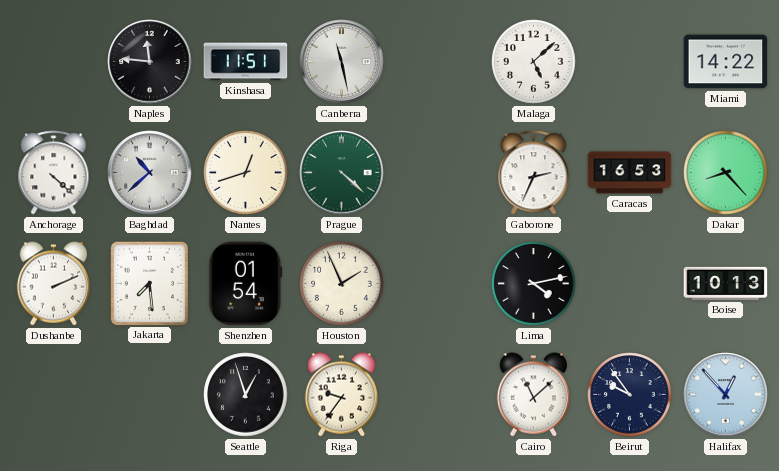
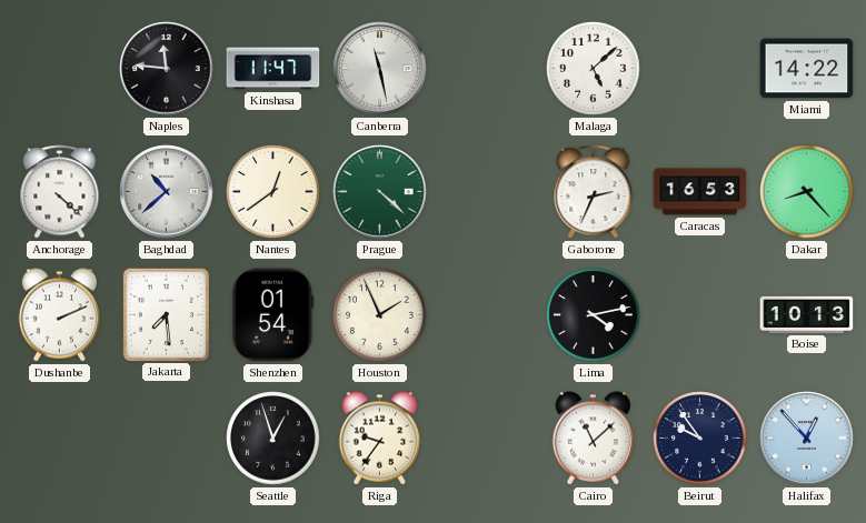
Kinshasa: 11:51 -> 11:47 (273, 69)
Nantes: 12:42 -> 12:39 (273, 192)
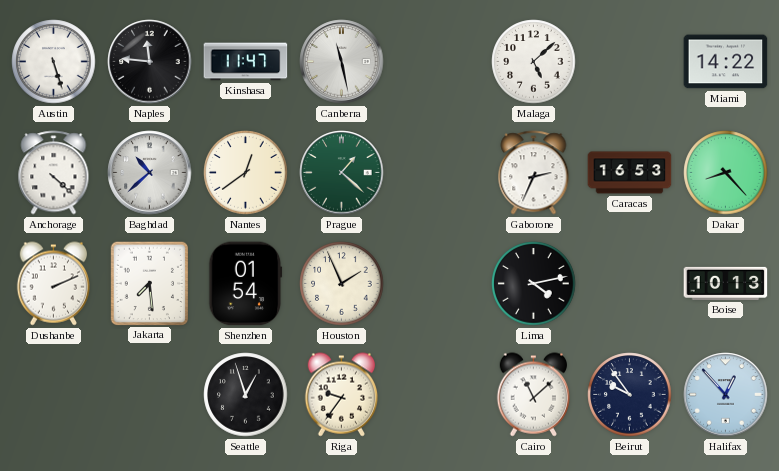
Austin: none -> 5:27 (54, 62)
Prague: 4:22 -> 1:22 (342, 173)
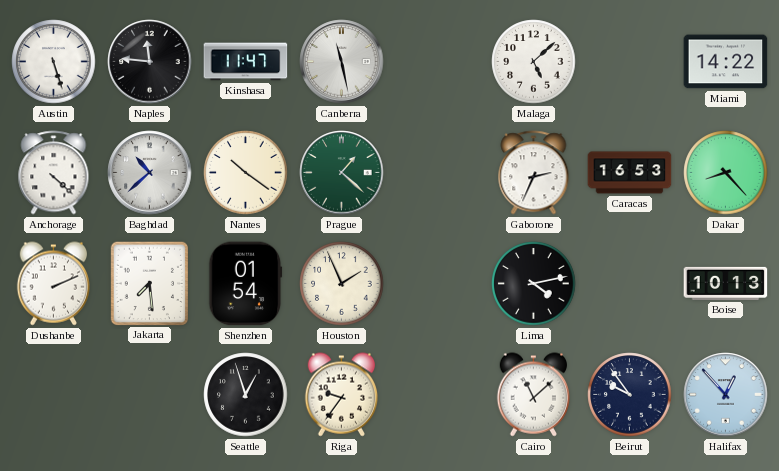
Nantes: 12:39 -> 10:21 (246, 173)
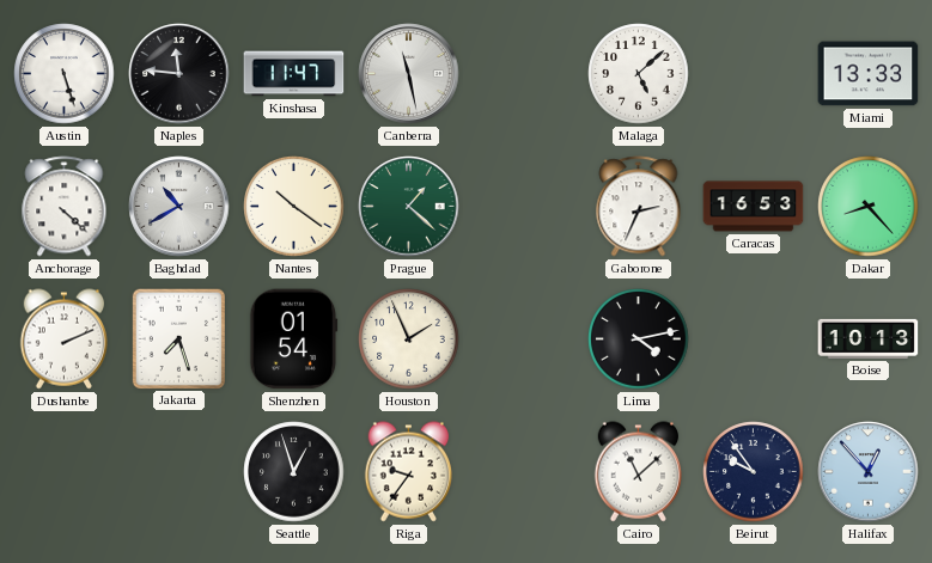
Miami: 14:22 -> 13:33 (869, 74)
Baghdad: 10:38 -> 10:40 (179, 207)
Jakarta: 7:29 -> 7:27 (178, 338)
